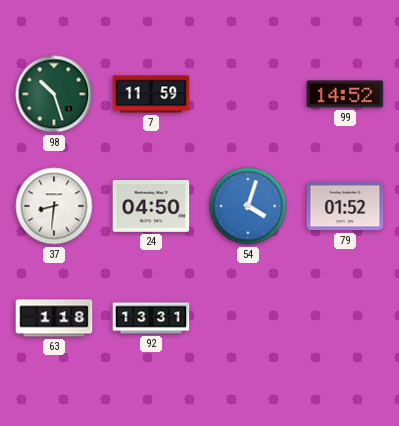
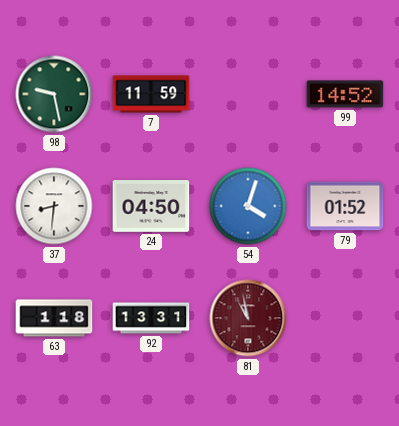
98: 10:27 -> 9:28 (54, 94)
81: none -> 10:58 (248, 318)
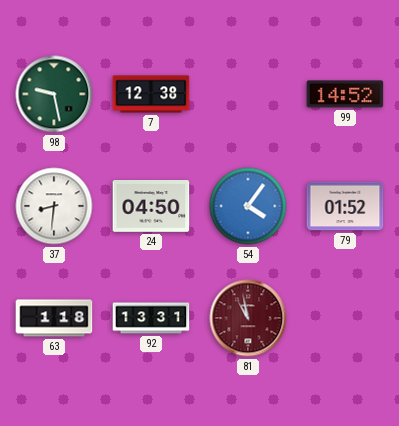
7: 11:59 -> 12:38 (151, 94)
54: 4:03 -> 4:06 (248, 206)
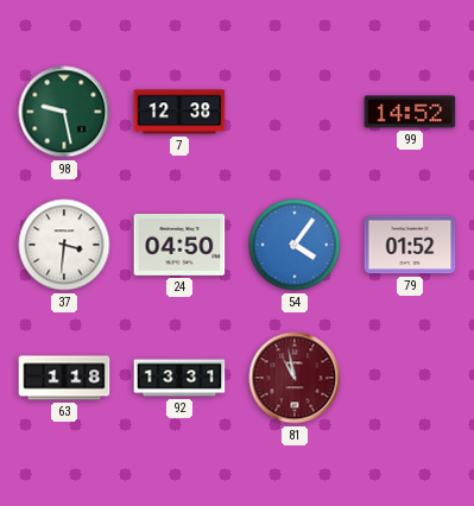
37: 8:31 -> 3:31 (64, 245)
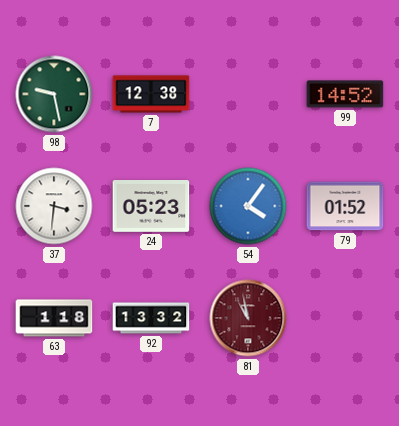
24: 04:50 -> 05:23 (151, 207)
92: 13:31 -> 13:32 (151, 318)
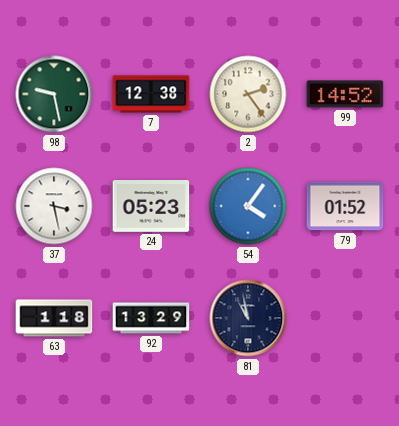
2: none -> 2:24 (248, 94)
37: 3:31 -> 3:28 (54, 206)
92: 13:32 -> 13:29 (151, 318)
81 dial: burgundy -> navy (248, 318)
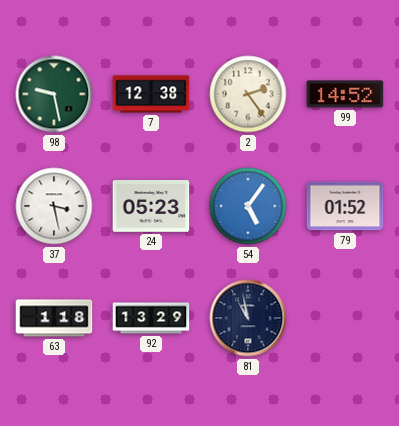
54: 4:06 -> 5:06 (248, 206)
